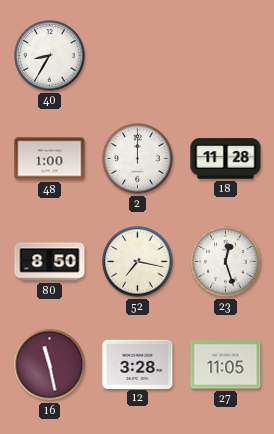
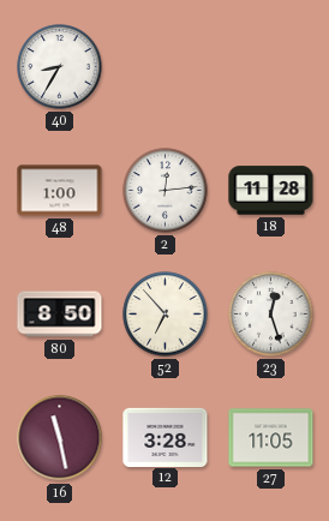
2: 12:00 -> 12:14 (166, 191)
52: 7:17 -> 6:53 (166, 315)
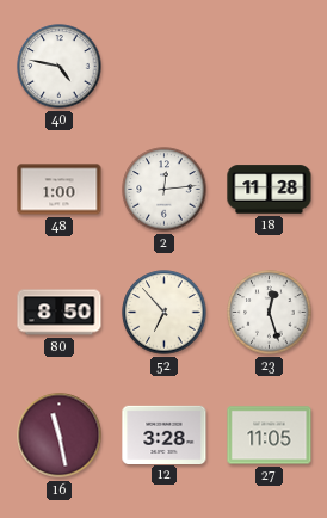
40: 8:35 -> 4:47 (60, 67)
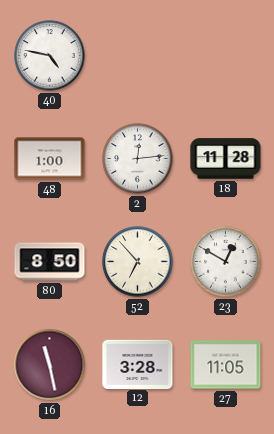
23: 12:27 -> 12:50 (226, 262)
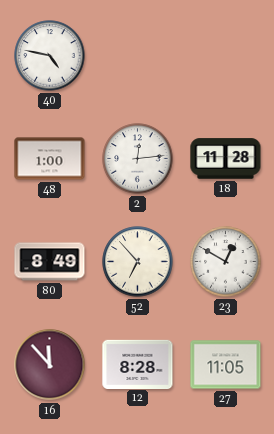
80: 8:50 -> 8:49 (50, 262)
16: 11:28 -> 11:53 (50, 365)
12: 3:28 -> 8:28 (138, 364)
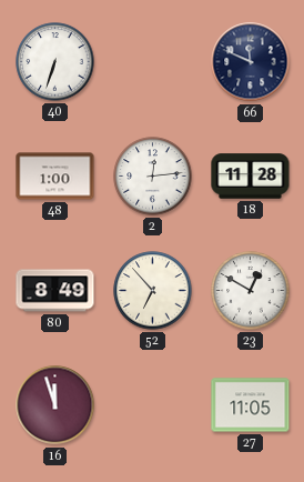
40: 4:47 -> 6:33 (55, 62)
66: none -> 11:49 (251, 62)
16: 11:53 -> 11:57 (55, 405)
12: 8:28 -> none (138, 364)
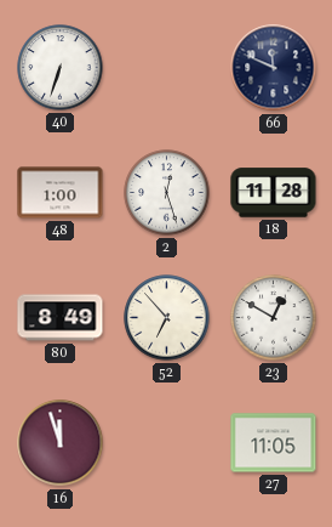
2: 12:14 -> 12:27 (167, 193)
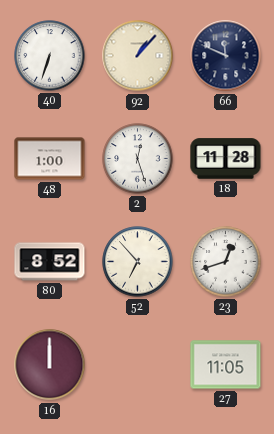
92: none -> 1:07 (138, 56)
80: 8:49 -> 8:52 (50, 262)
23: 12:50 -> 12:42 (226, 262)
16: 11:57 -> 12:00 (50, 365)
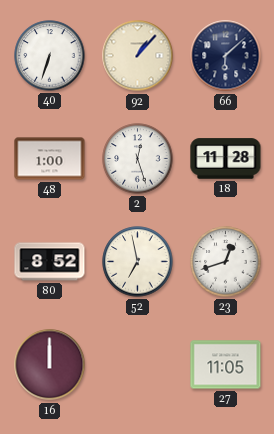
66: 11:49 -> 6:08 (226, 56)
52: 6:53 -> 6:58 (138, 262)
